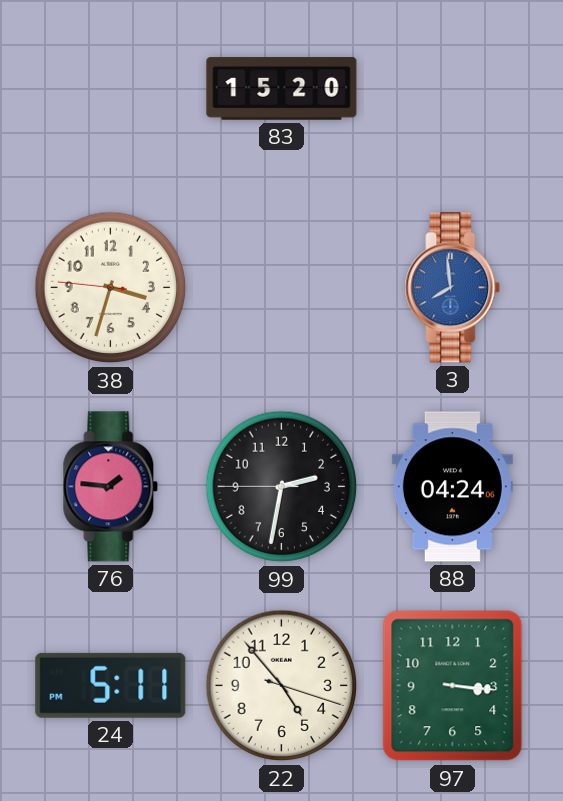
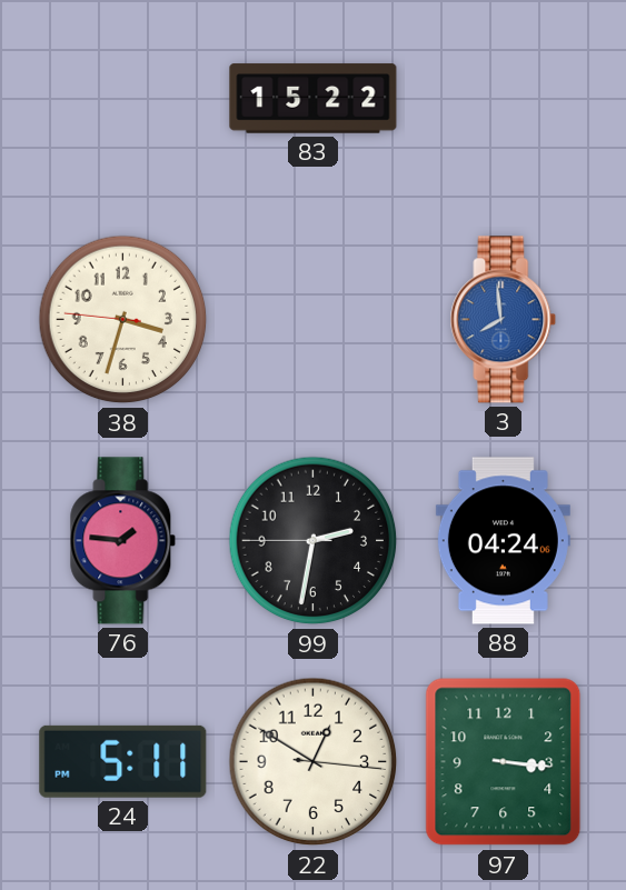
83: 15:20 -> 15:22 (314, 99)
22: 4:53 -> 12:50 (314, 762)
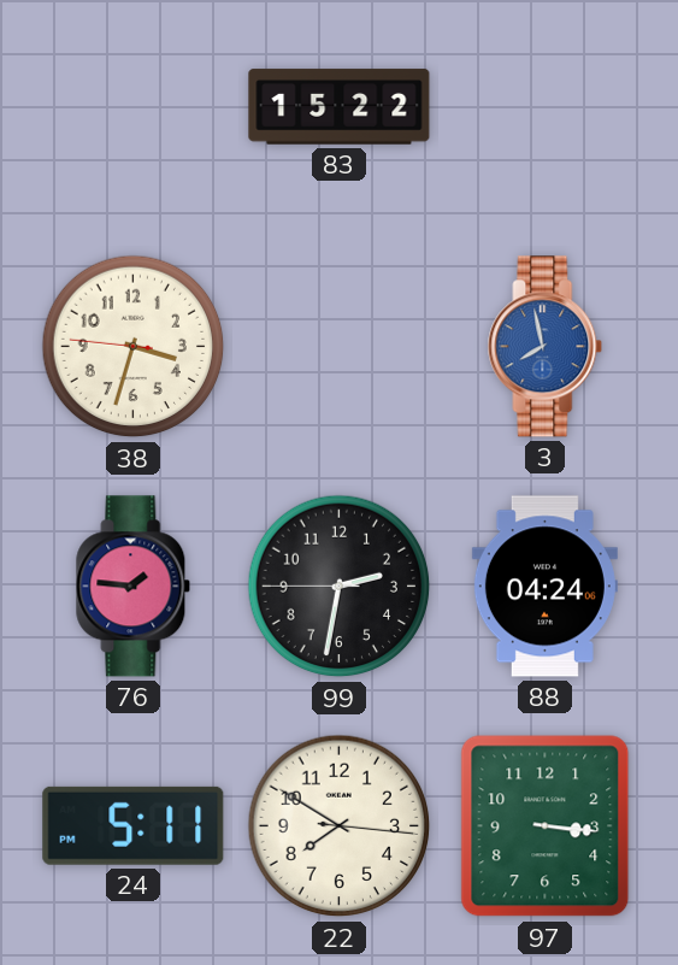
3: 7:59 -> 7:58 (546, 347)
22: 12:50 -> 7:50 (340, 826)
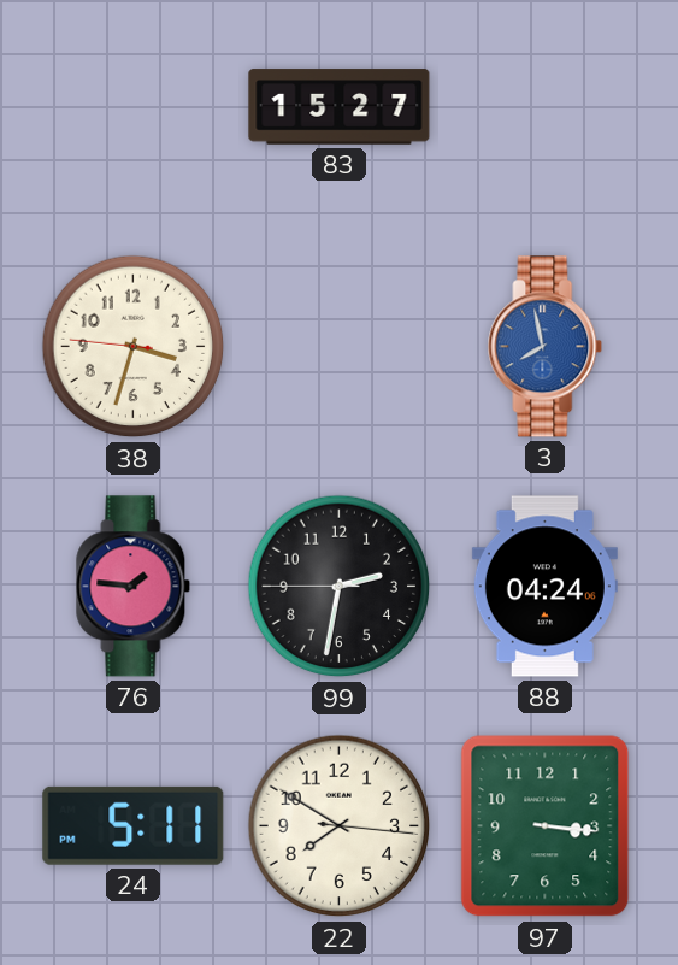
83: 15:22 -> 15:27 (340, 107)
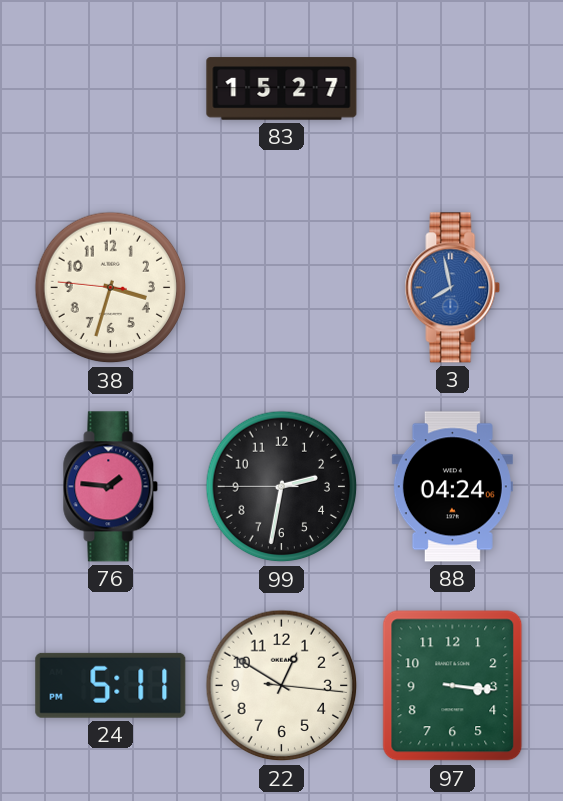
22: 7:50 -> 12:50 (282, 686)
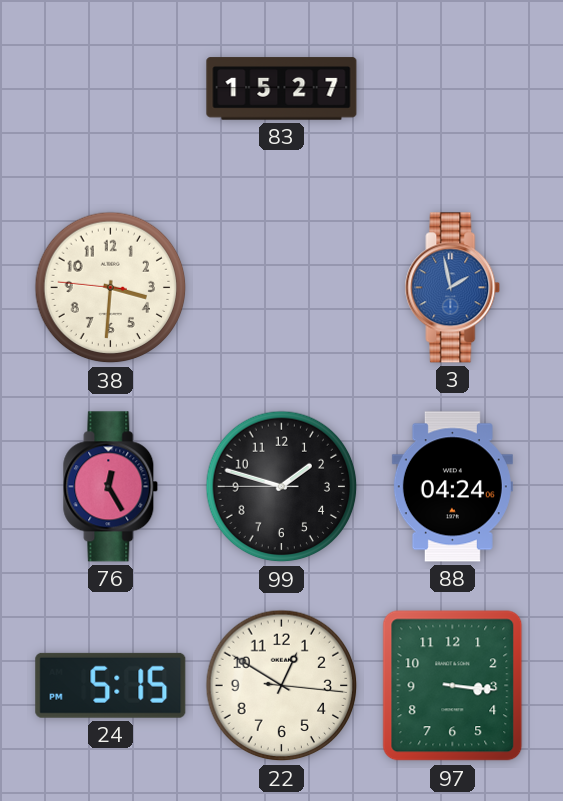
38: 3:32 -> 3:30 (111, 288)
3: 7:58 -> 1:58 (453, 288)
76: 1:46 -> 12:25 (111, 487)
99: 2:31 -> 1:47 (282, 487)
24: 5:11 -> 5:15 (111, 685)
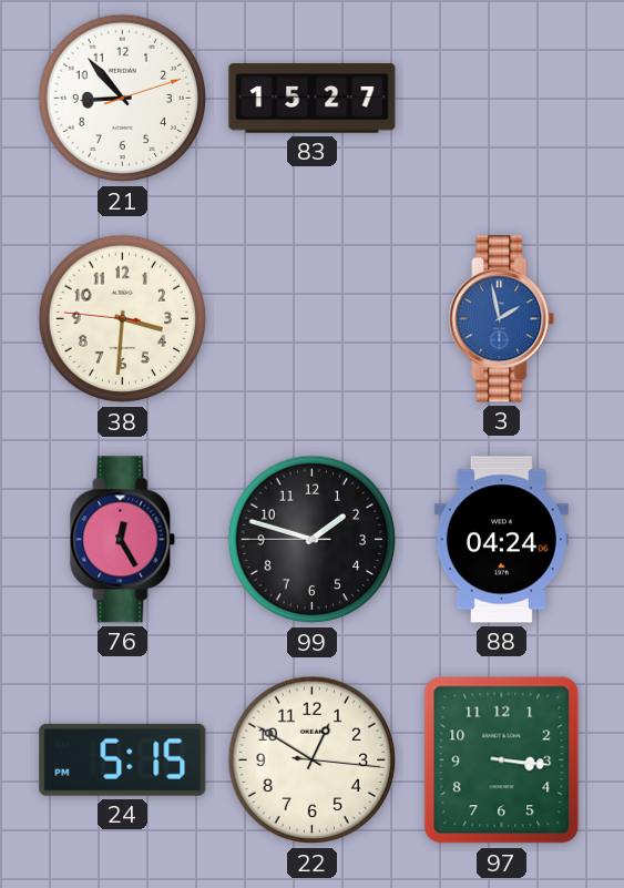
21: none -> 8:53 (123, 99)
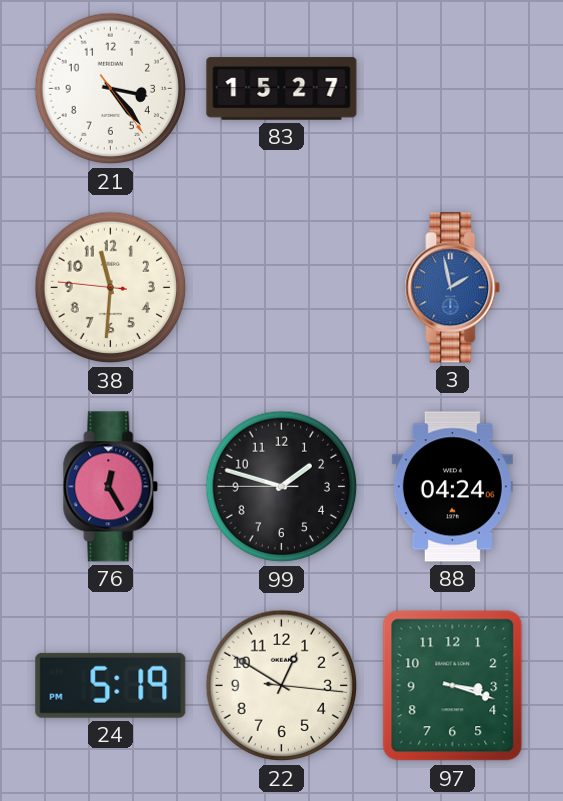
21: 8:53 -> 3:23 (111, 89)
38: 3:30 -> 11:30 (111, 288)
24: 5:15 -> 5:19 (111, 685)
97: 3:16 -> 3:18 (453, 686)
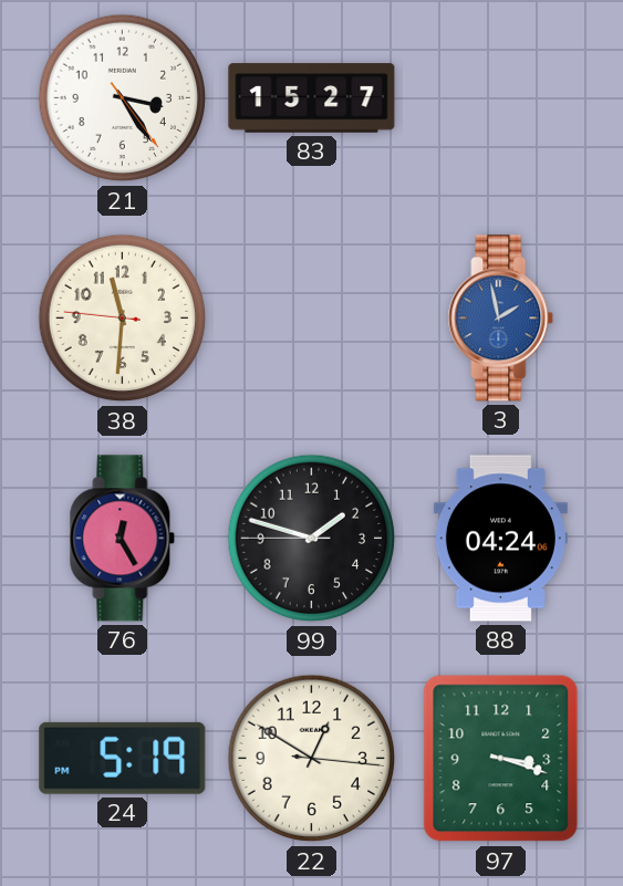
21: 3:23 -> 3:24 (123, 98)
